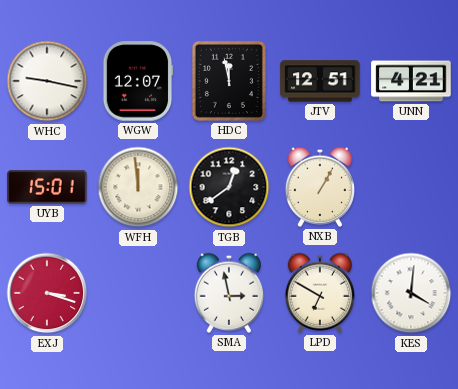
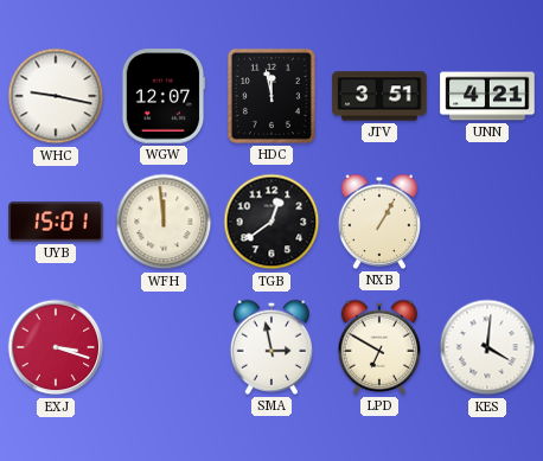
JTV: 12:51 -> 3:51 (379, 96)
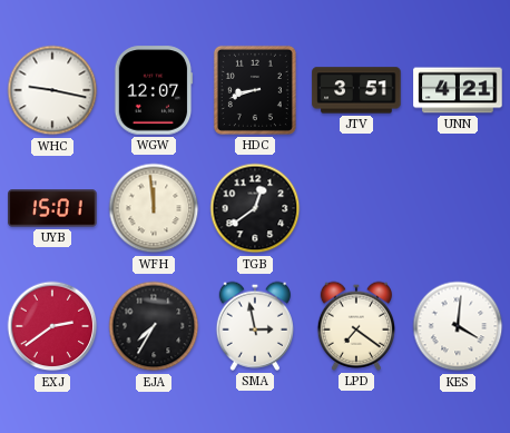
HDC: 11:58 -> 8:42 (255, 90)
NXB: 1:05 -> none (378, 222)
EXJ: 3:18 -> 2:39 (52, 326)
EJA: none -> 7:35 (154, 326)
LPD: 6:50 -> 7:21 (355, 326)
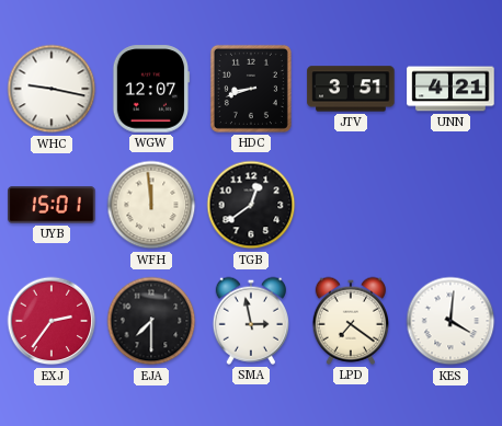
EXJ: 2:39 -> 2:36 (52, 321)
EJA: 7:35 -> 7:30 (151, 321)
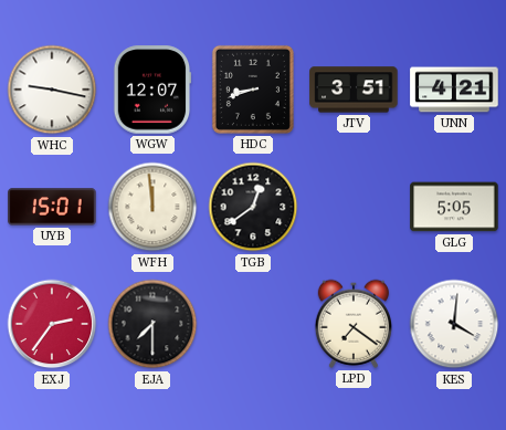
GLG: none -> 5:05 (454, 207)
SMA: 2:58 -> none (250, 321)
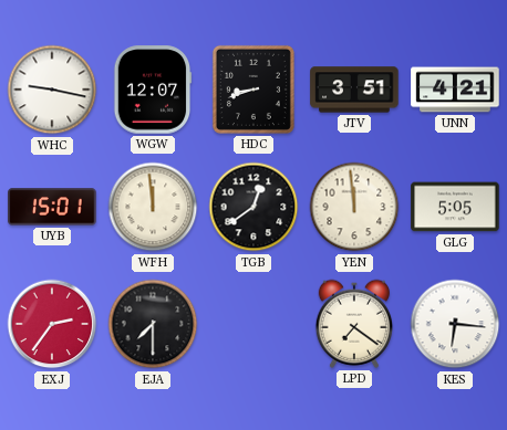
YEN: none -> 11:59 (354, 207)
KES: 4:01 -> 6:16 (455, 324)
